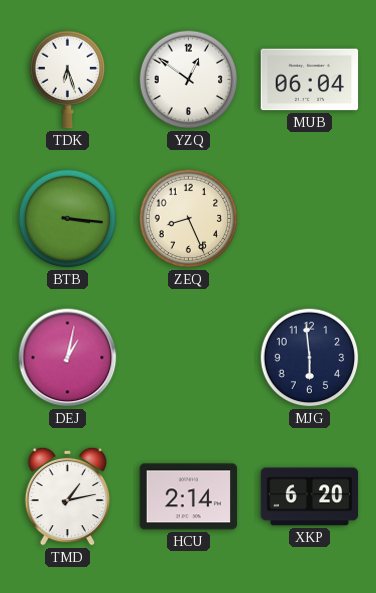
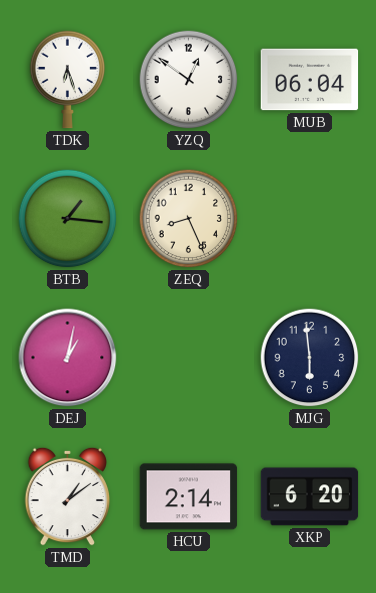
BTB: 3:16 -> 1:16 (68, 219)
TMD: 1:13 -> 1:09 (68, 496)
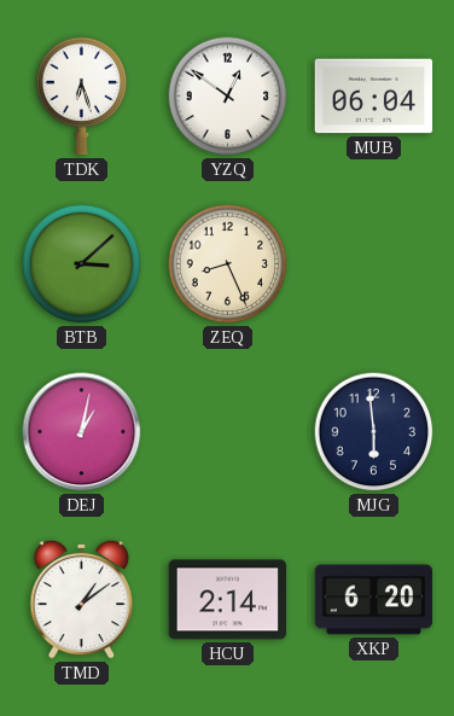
BTB: 1:16 -> 3:08 (82, 264)
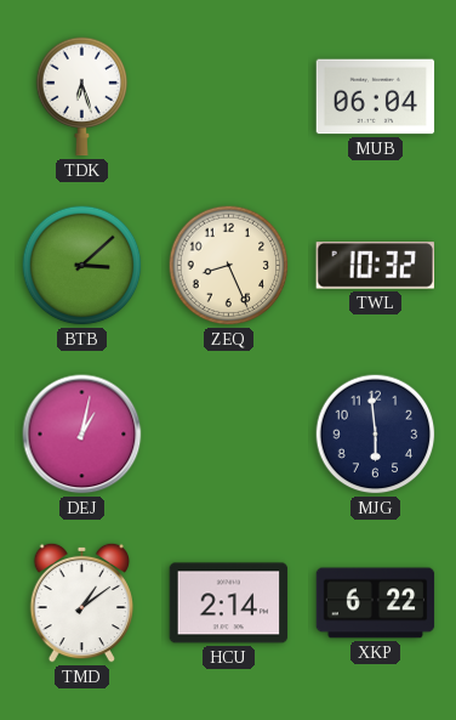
YZQ: 12:51 -> none (228, 97)
TWL: none -> 10:32 (375, 266)
XKP: 6:20 -> 6:22 (376, 603)
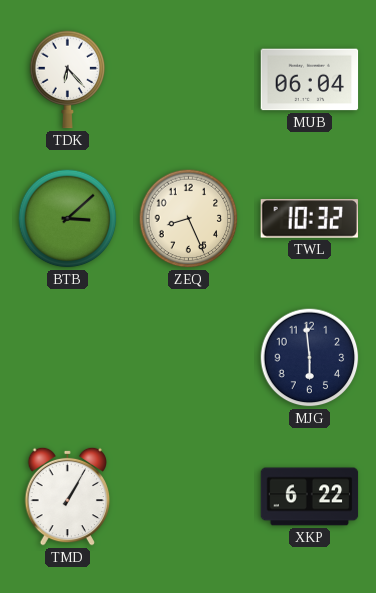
TDK: 6:27 -> 6:23 (68, 80)
DEJ: 1:02 -> none (82, 435)
TMD: 1:09 -> 1:05 (68, 496)
HCU: 2:14 -> none (229, 603)
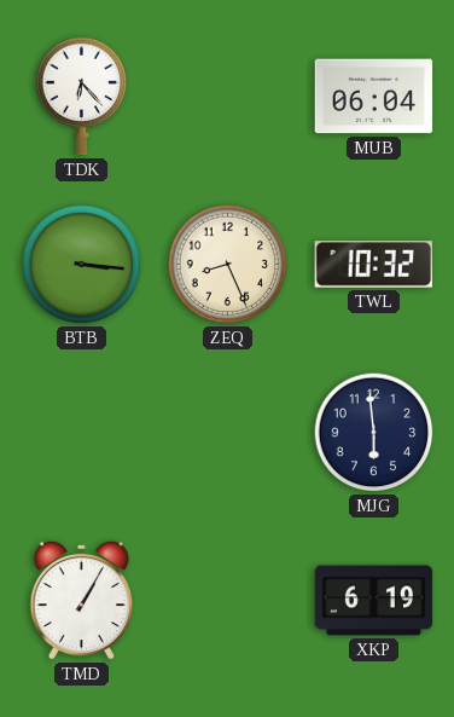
BTB: 3:08 -> 3:16 (82, 265)
XKP: 6:22 -> 6:19 (374, 601)
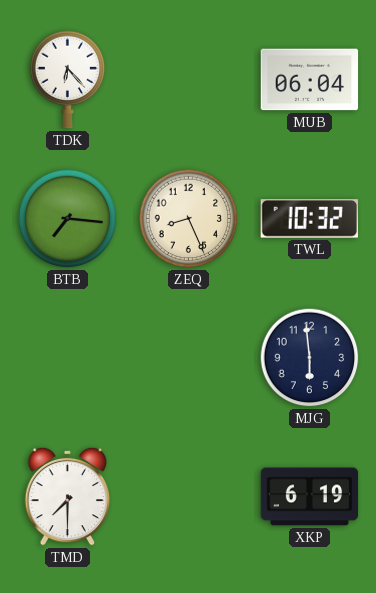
BTB: 3:16 -> 7:16 (68, 219)
TMD: 1:05 -> 7:30 (68, 496)
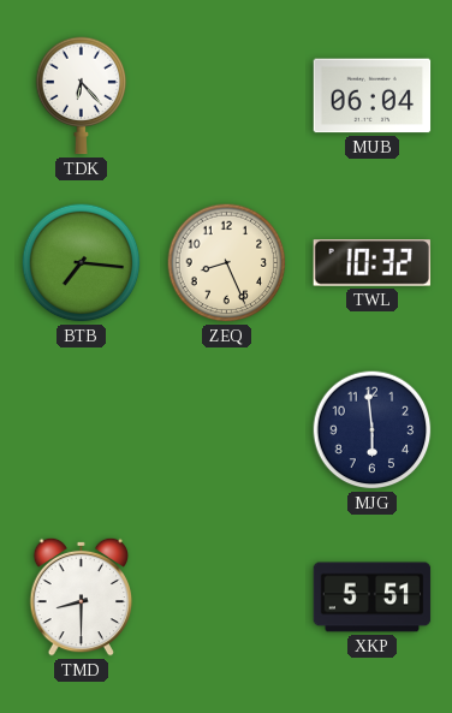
TMD: 7:30 -> 8:30 (82, 596)
XKP: 6:19 -> 5:51 (373, 598)
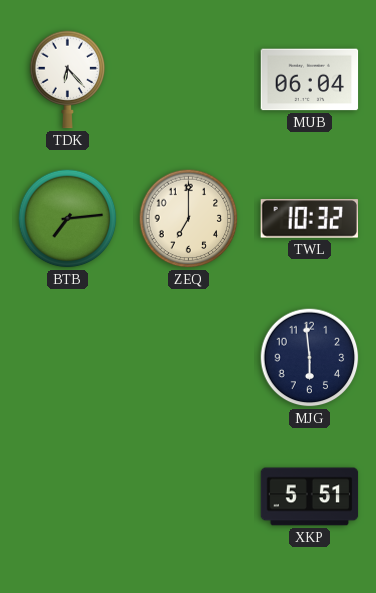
BTB: 7:16 -> 7:14 (68, 219)
ZEQ: 8:26 -> 7:00 (189, 219)
TMD: 8:30 -> none (82, 596)
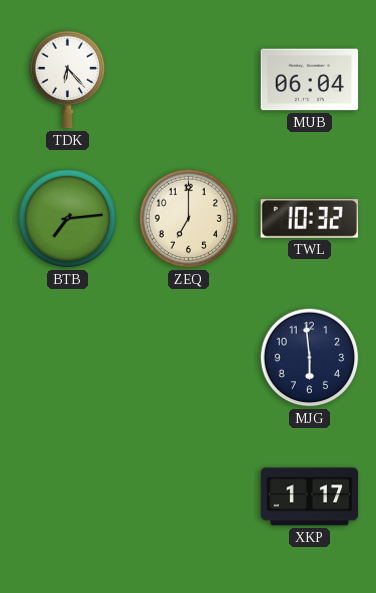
XKP: 5:51 -> 1:17 (310, 497)
